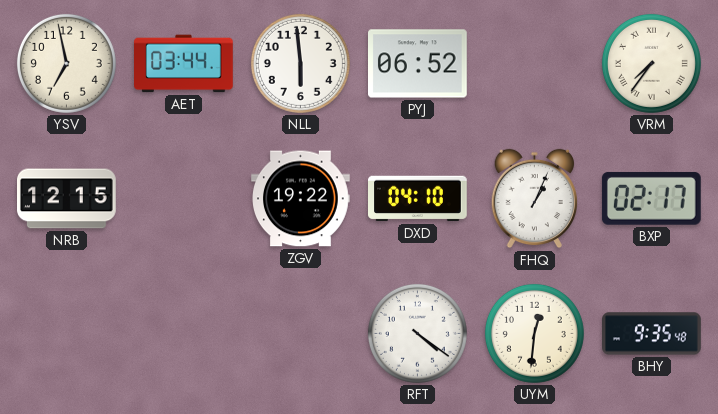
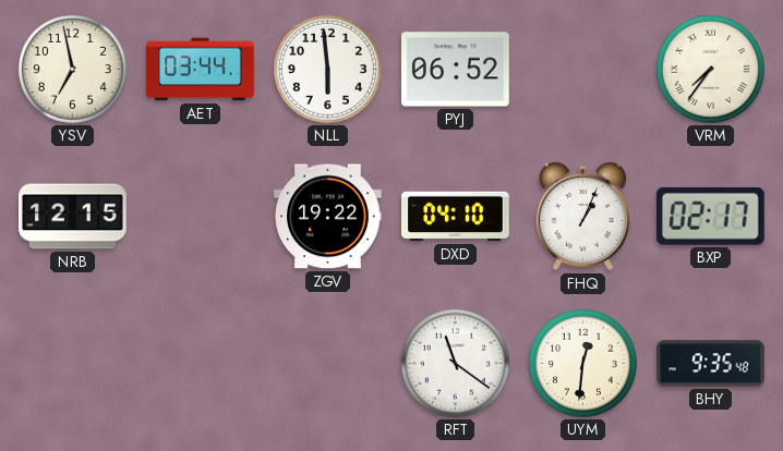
RFT: 4:21 -> 11:21 (455, 363)
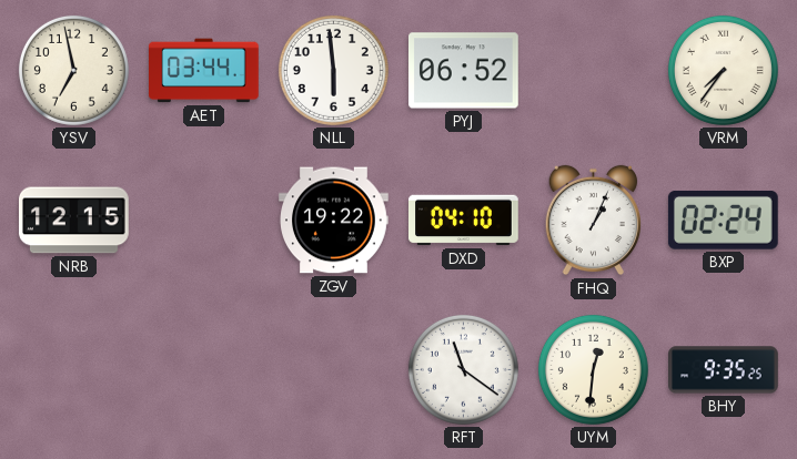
BXP: 02:17 -> 02:24 (723, 220)
BHY: 9:35:48 -> 9:35:25 (724, 370)
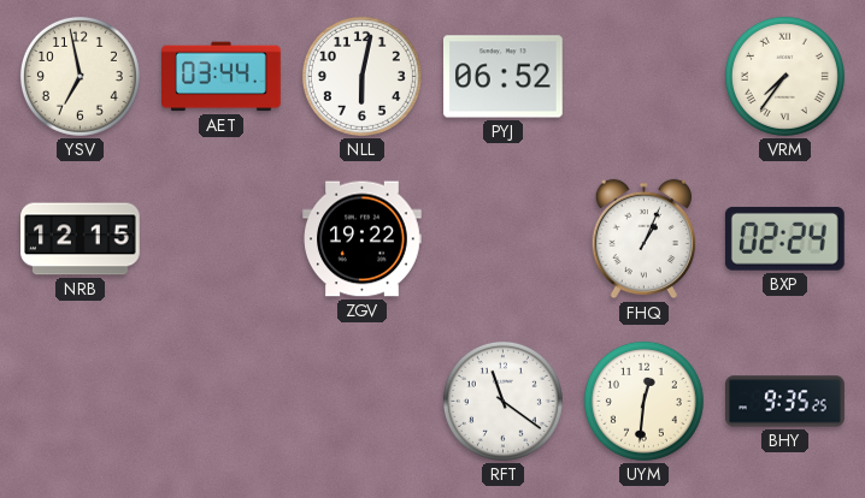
NLL: 5:59 -> 6:02 (361, 76)
DXD: 04:10 -> none (464, 221)
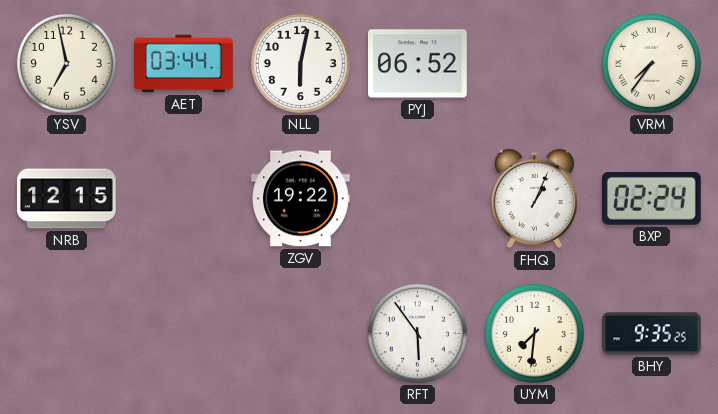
RFT: 11:21 -> 5:54 (417, 333)
UYM: 12:31 -> 7:31 (534, 333)
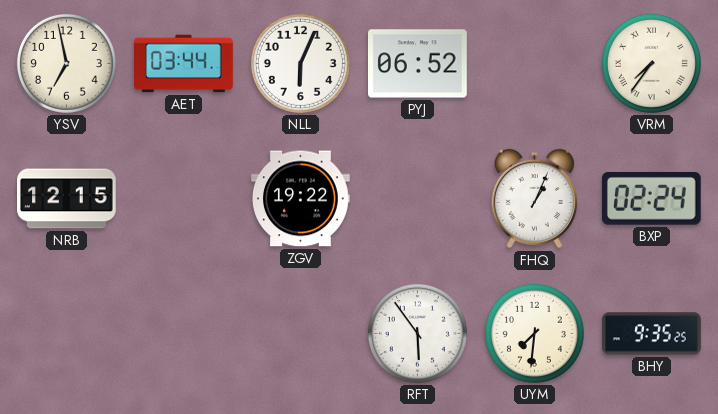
NLL: 6:02 -> 6:04 (300, 63)
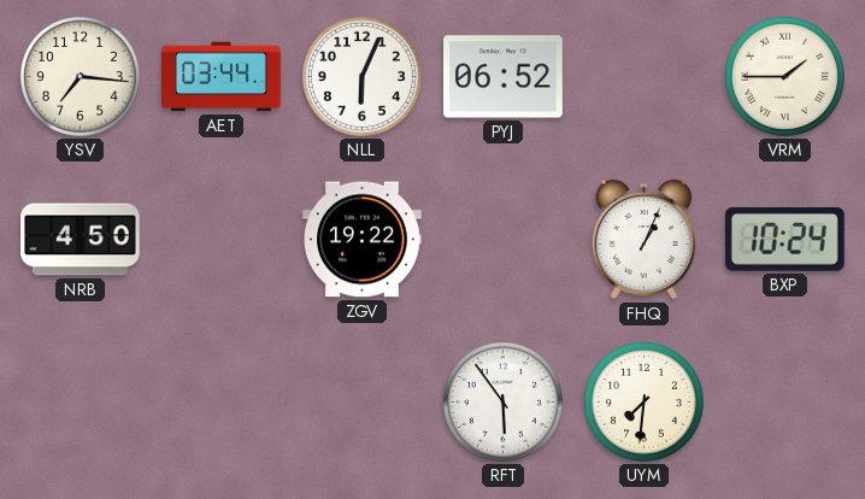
YSV: 6:58 -> 7:16 (80, 76)
VRM: 7:36 -> 1:45 (784, 76)
NRB: 12:15 -> 4:50 (81, 240)
BXP: 02:24 -> 10:24 (784, 239)
BHY: 9:35 -> none (652, 334)
